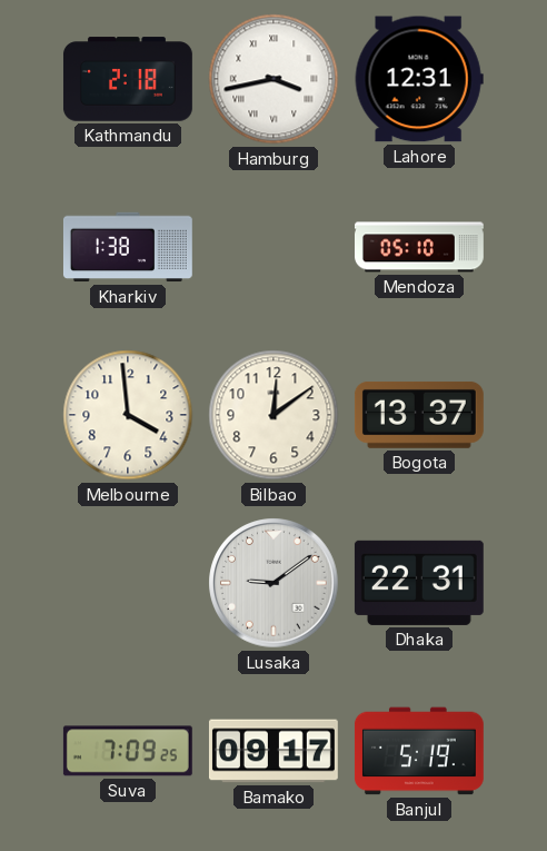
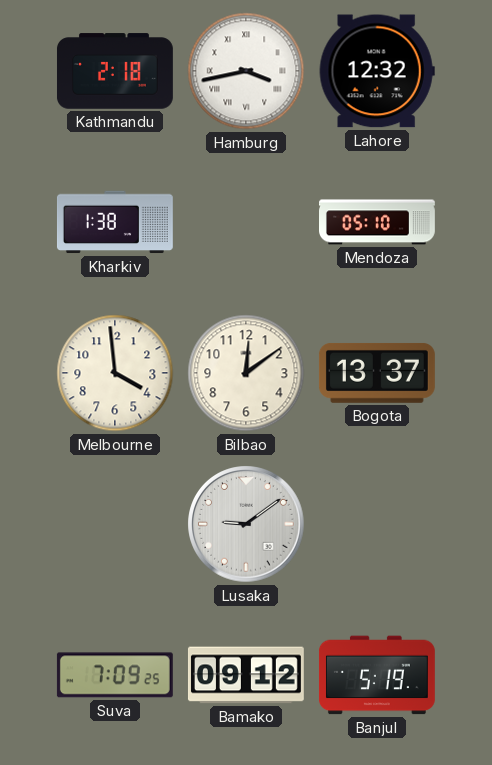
Lahore: 12:31 -> 12:32 (377, 71)
Dhaka: 22:31 -> none (419, 583)
Bamako: 09:17 -> 09:12 (246, 675)
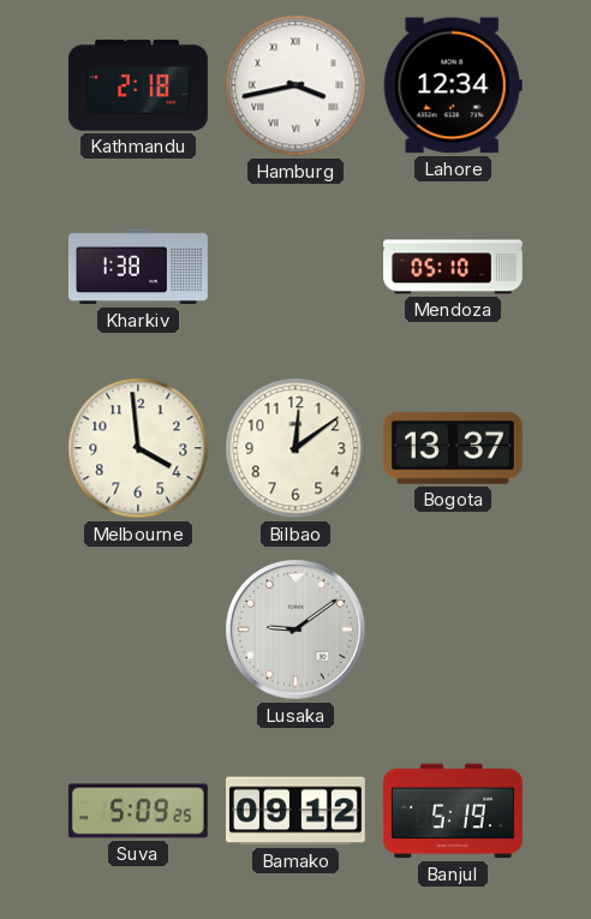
Lahore: 12:32 -> 12:34 (453, 85)
Suva: 7:09 -> 5:09 (138, 811)
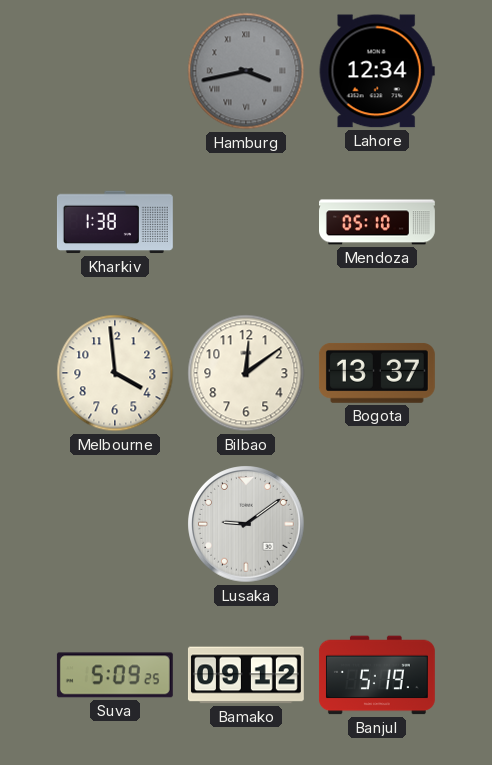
Kathmandu: 2:18 -> none (138, 85)
Hamburg dial: white -> grey (246, 71)
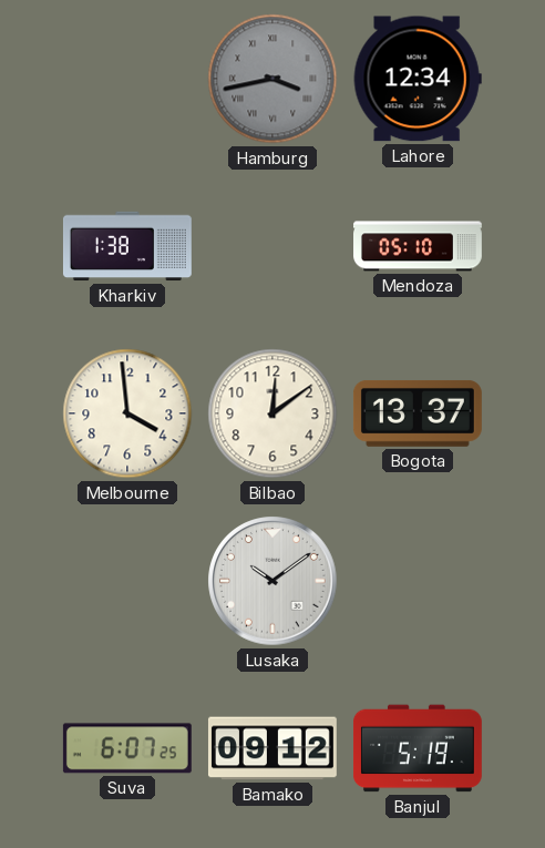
Lusaka: 9:09 -> 10:09 (272, 581)
Suva: 5:09 -> 6:07 (127, 748)
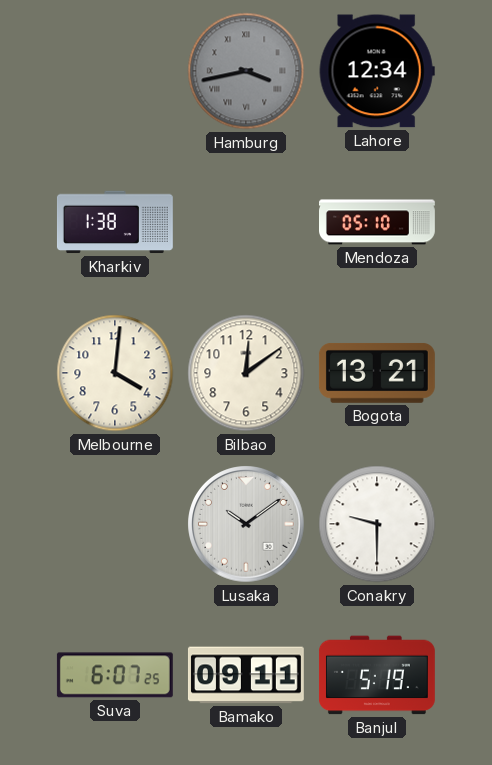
Melbourne: 3:59 -> 4:01 (115, 373)
Bogota: 13:37 -> 13:21 (377, 373)
Conakry: none -> 9:30 (377, 524)
Bamako: 09:12 -> 09:11 (246, 675)
